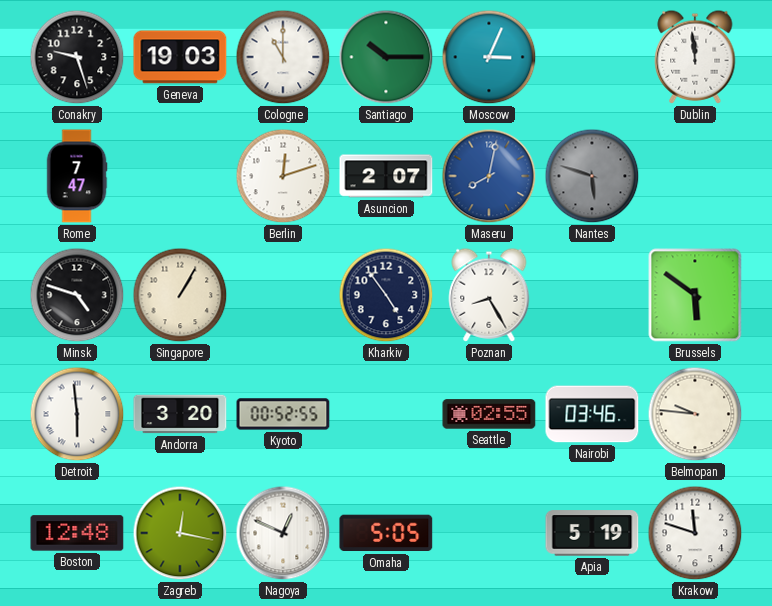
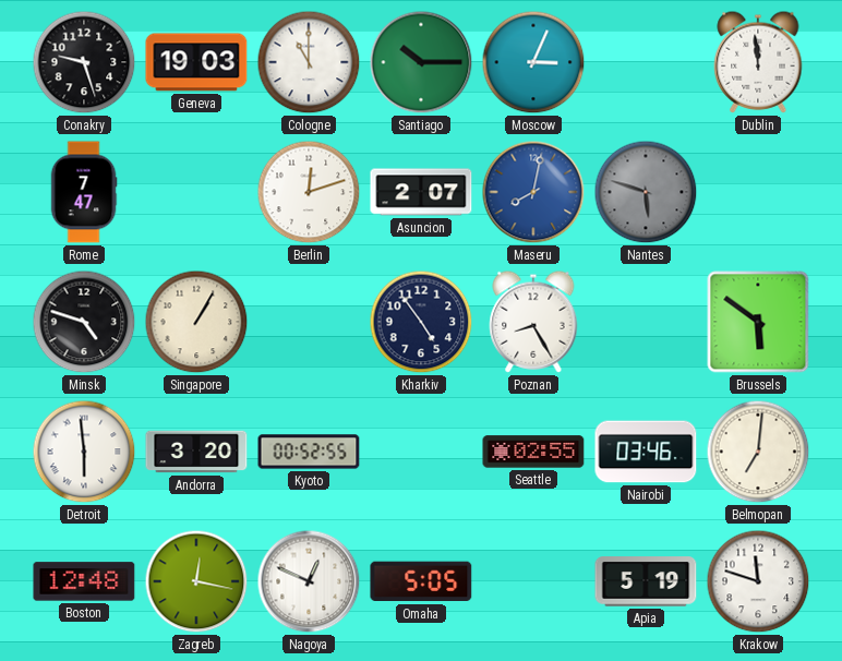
Belmopan: 9:46 -> 7:01 (758, 452)
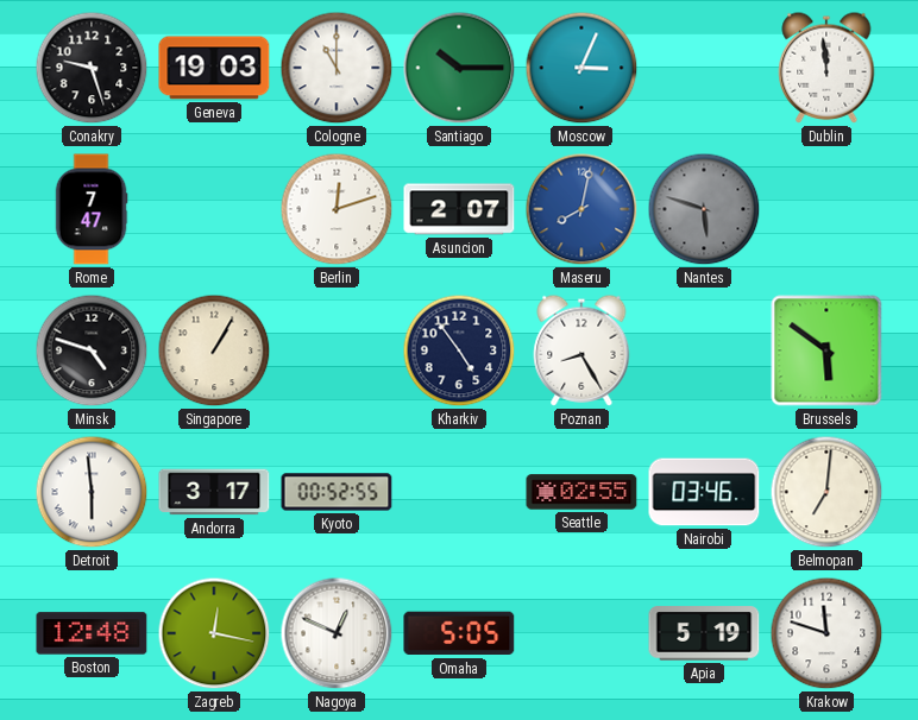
Andorra: 3:20 -> 3:17 (214, 492)
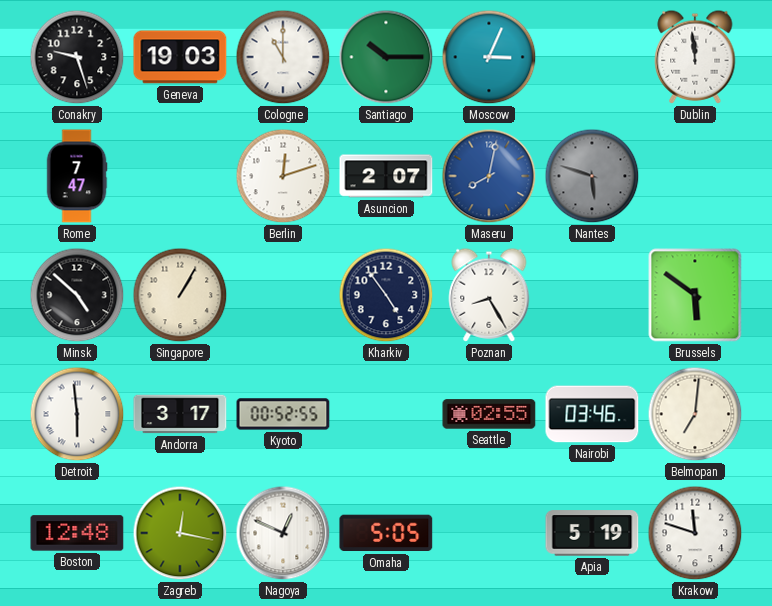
Minsk: 4:48 -> 4:52 (77, 295)
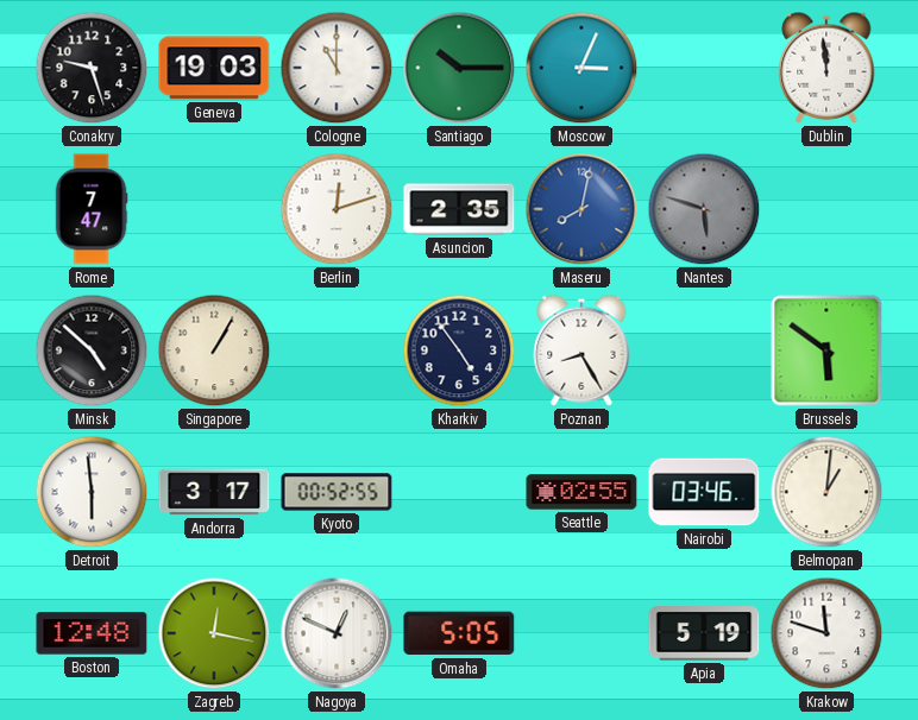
Asuncion: 2:07 -> 2:35 (459, 209)
Belmopan: 7:01 -> 1:01 (826, 492)
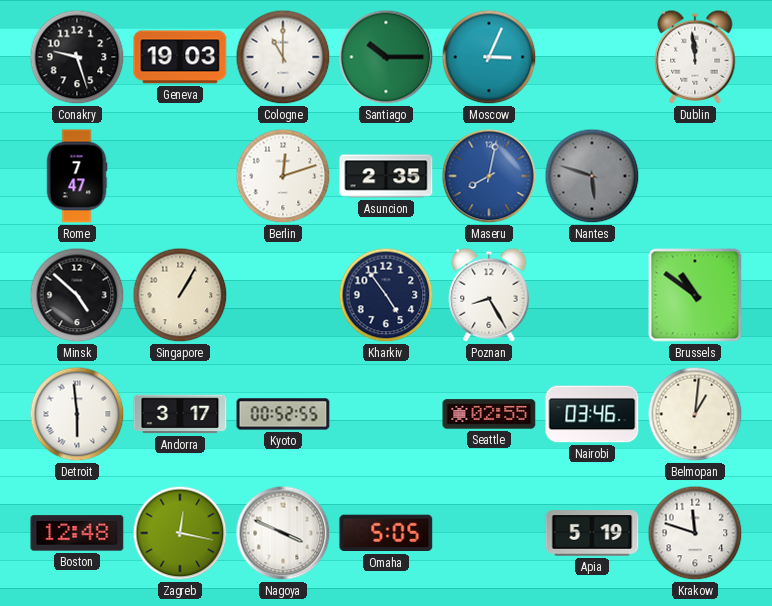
Brussels: 5:51 -> 10:51 (695, 295)
Nagoya: 12:49 -> 3:49 (283, 533)
